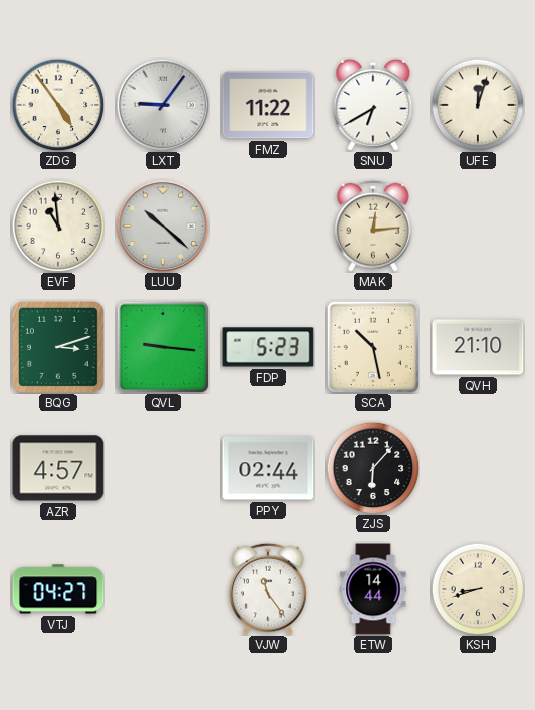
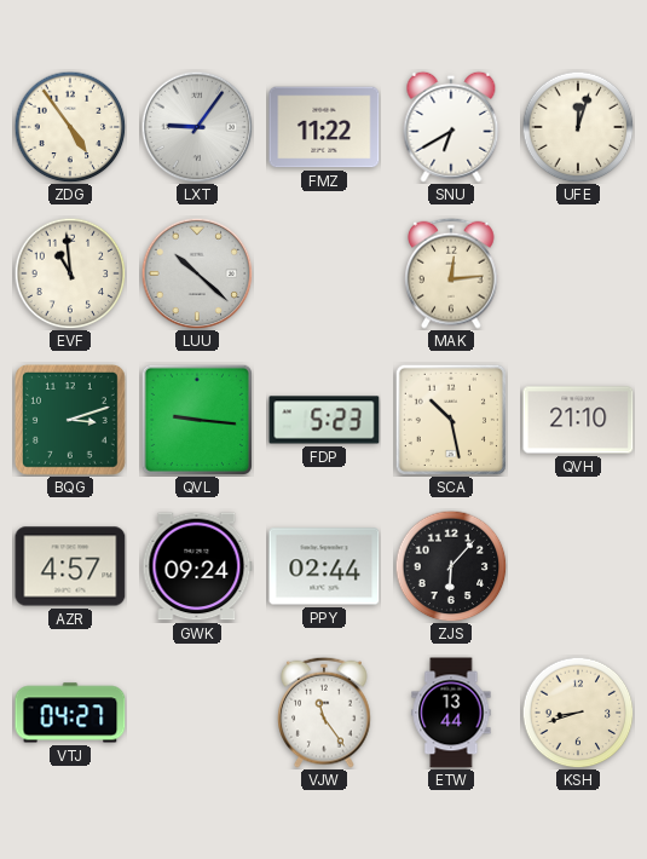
GWK: none -> 09:24 (197, 566)
ETW: 14:44 -> 13:44 (451, 713)
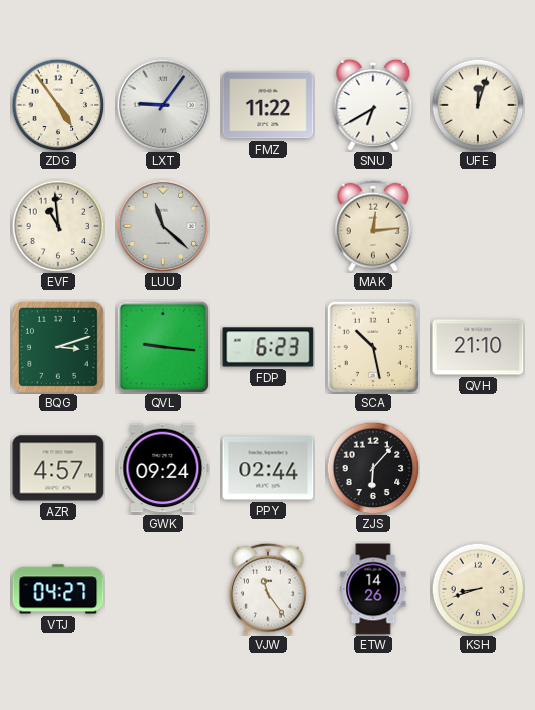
LUU: 10:22 -> 11:22 (163, 226)
FDP: 5:23 -> 6:23 (268, 347)
ETW: 13:44 -> 14:26 (373, 589)
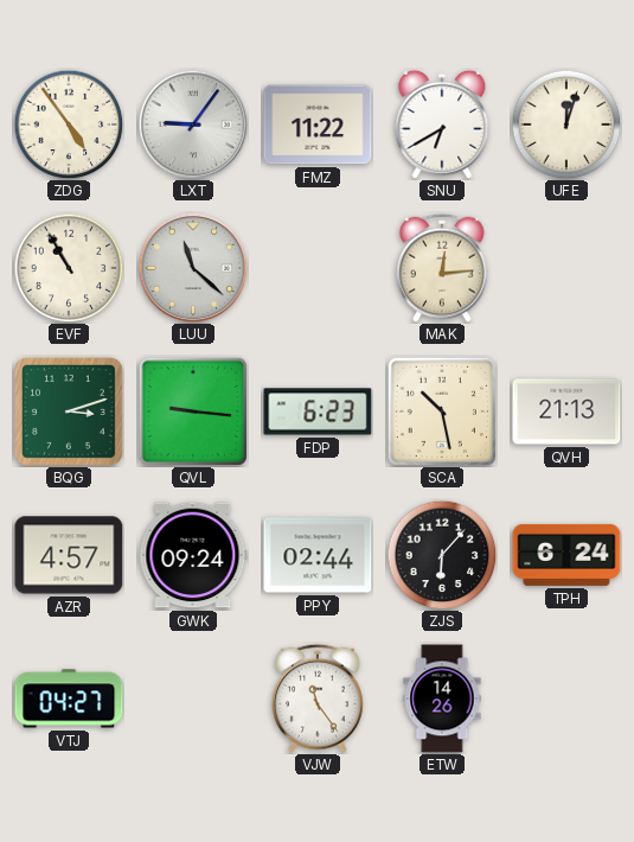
EVF: 10:59 -> 10:55 (69, 268)
QVH: 21:10 -> 21:13 (566, 412)
TPH: none -> 6:24 (566, 555)
KSH: 8:42 -> none (478, 589)
